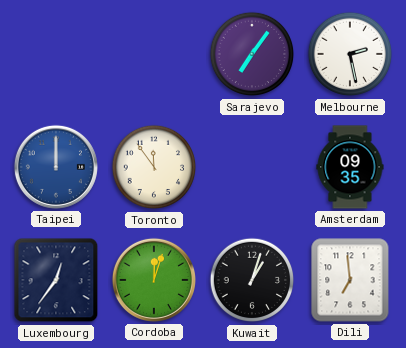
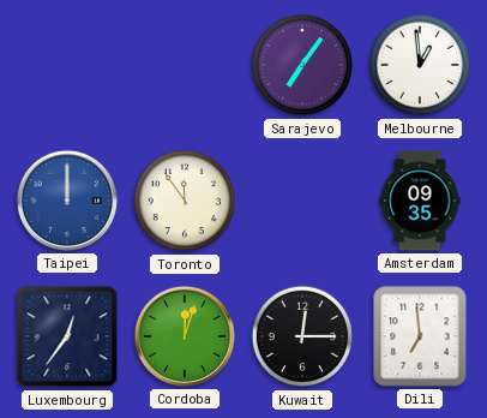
Melbourne: 2:28 -> 12:59 (420, 65)
Kuwait: 1:03 -> 12:15 (302, 336)
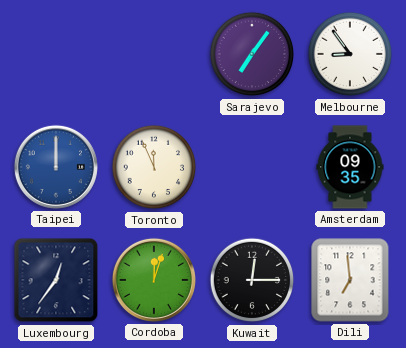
Melbourne: 12:59 -> 8:54 (350, 54)
Toronto: 11:54 -> 11:56 (154, 167)
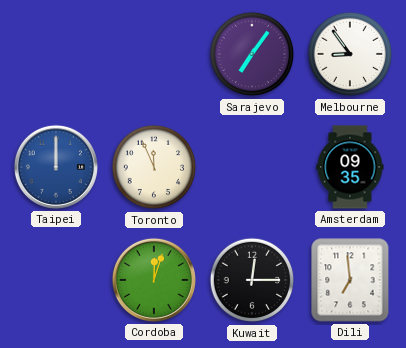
Luxembourg: 12:36 -> none (56, 280)
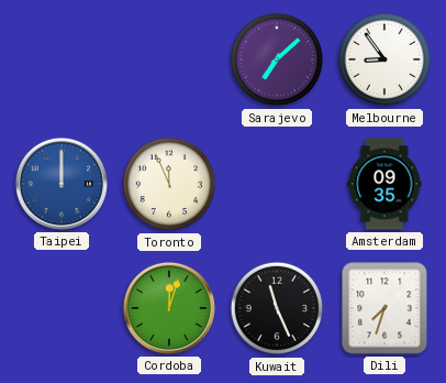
Sarajevo: 7:06 -> 7:08 (277, 59)
Kuwait: 12:15 -> 11:26 (277, 308)
Dili: 6:59 -> 7:33 (384, 308)
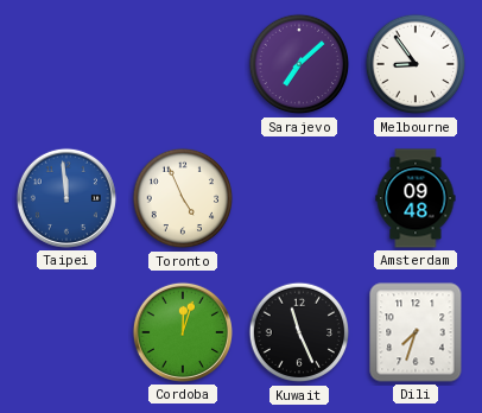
Taipei: 12:00 -> 11:59 (66, 198)
Toronto: 11:56 -> 4:56 (183, 198)
Amsterdam: 09:35 -> 09:48 (416, 198)
